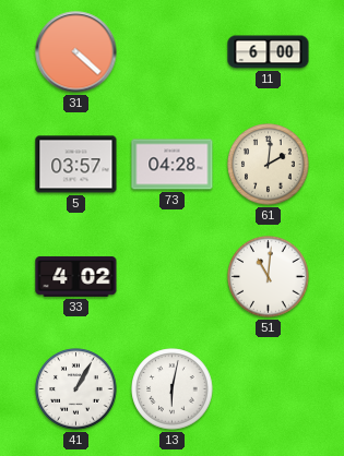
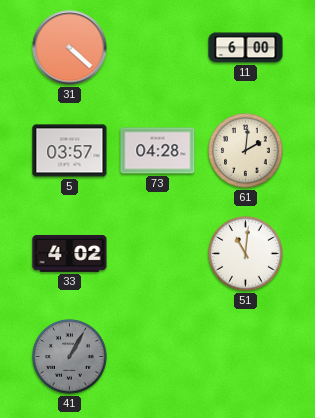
41 dial: white -> grey (70, 357)
13: 6:02 -> none (173, 389)
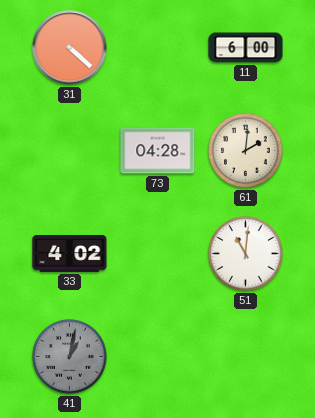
5: 03:57 -> none (70, 151)
41: 1:05 -> 1:02 (70, 357)
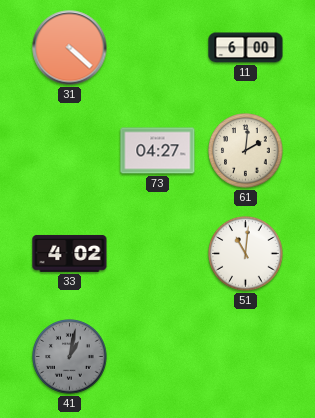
73: 04:28 -> 04:27 (158, 151)
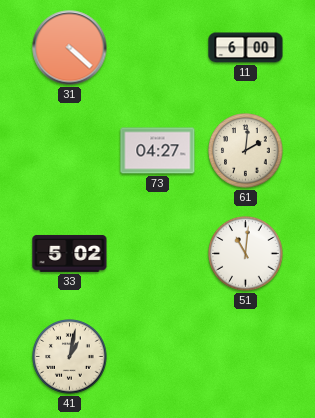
33: 4:02 -> 5:02 (70, 253)
41 dial: grey -> cream (70, 357)
